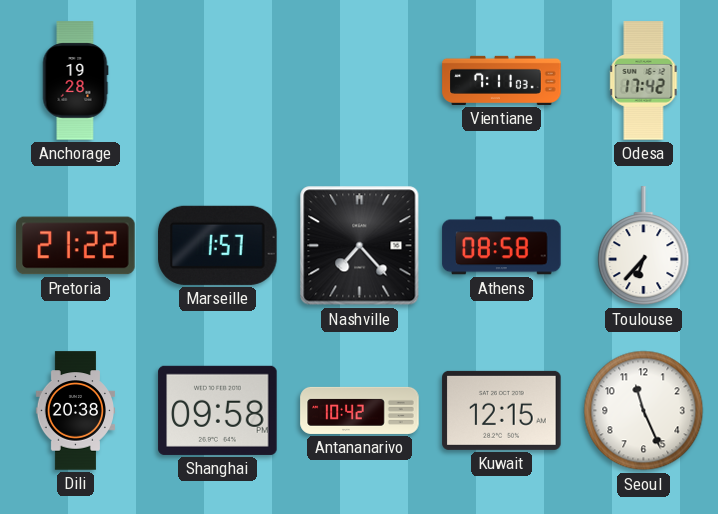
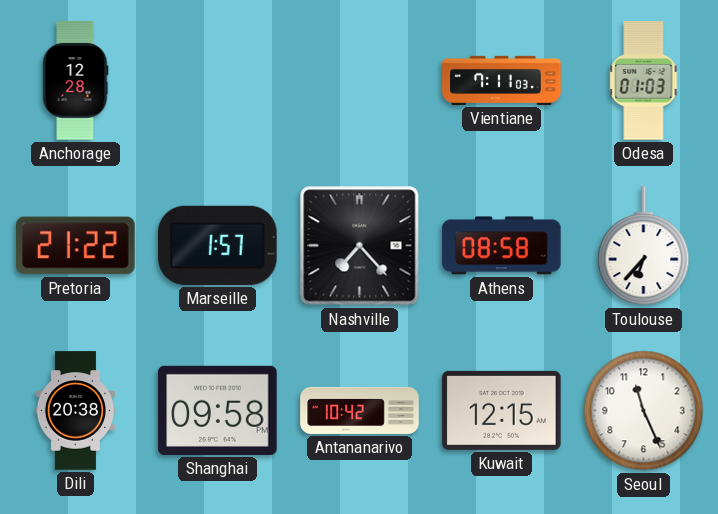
Anchorage: 19:28 -> 12:28 (75, 81)
Odesa: 17:42 -> 01:03 (644, 81)
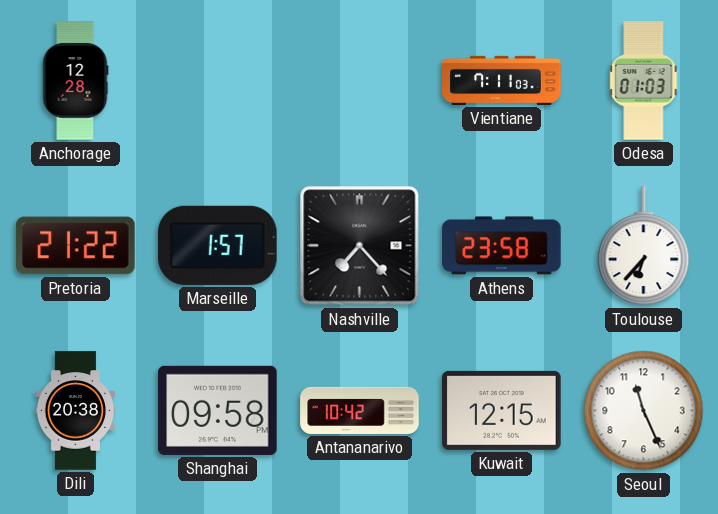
Athens: 08:58 -> 23:58 (502, 246)
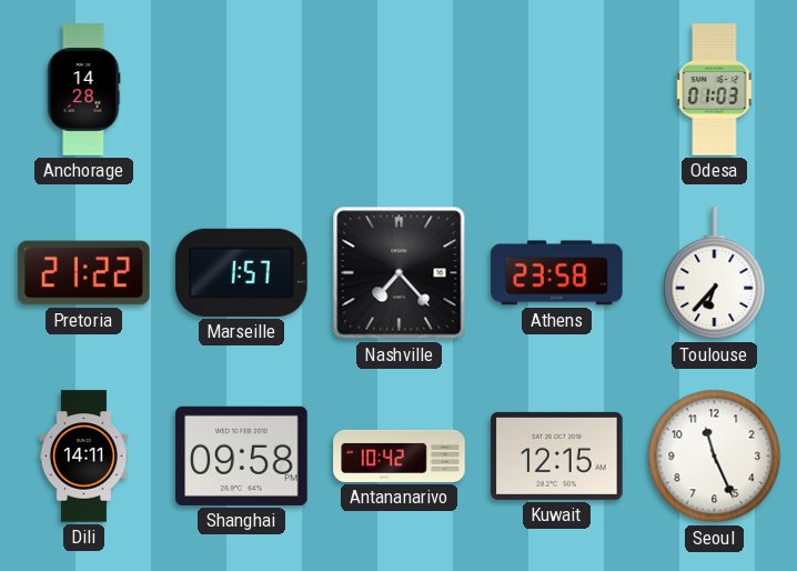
Anchorage: 12:28 -> 14:28 (83, 90)
Vientiane: 7:11 -> none (502, 80)
Dili: 20:38 -> 14:11 (83, 457)
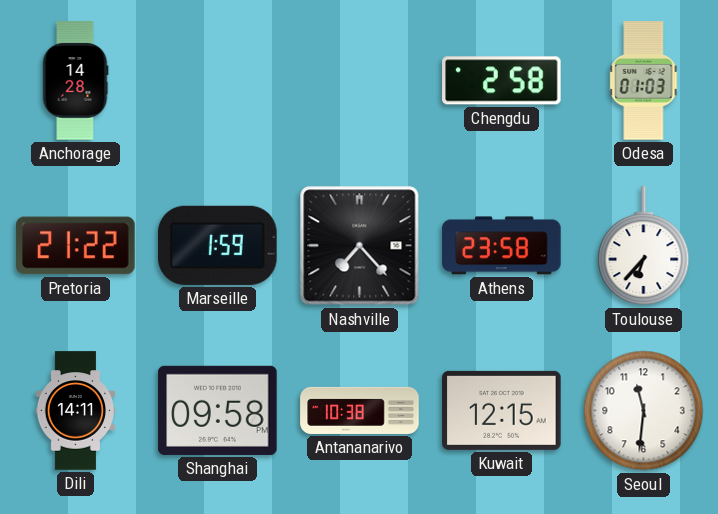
Chengdu: none -> 2:58 (502, 81)
Marseille: 1:57 -> 1:59 (218, 245)
Antananarivo: 10:42 -> 10:38 (360, 410)
Seoul: 11:26 -> 11:31 (644, 411)
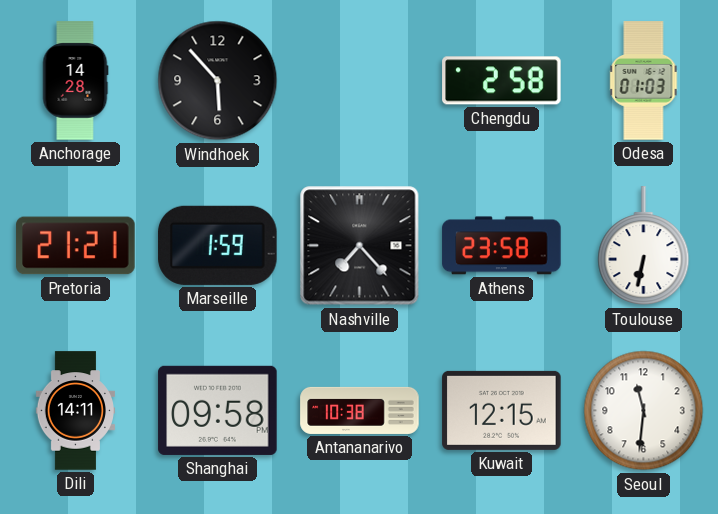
Windhoek: none -> 5:53 (218, 81)
Pretoria: 21:22 -> 21:21 (76, 246)
Toulouse: 6:37 -> 6:32 (644, 246)
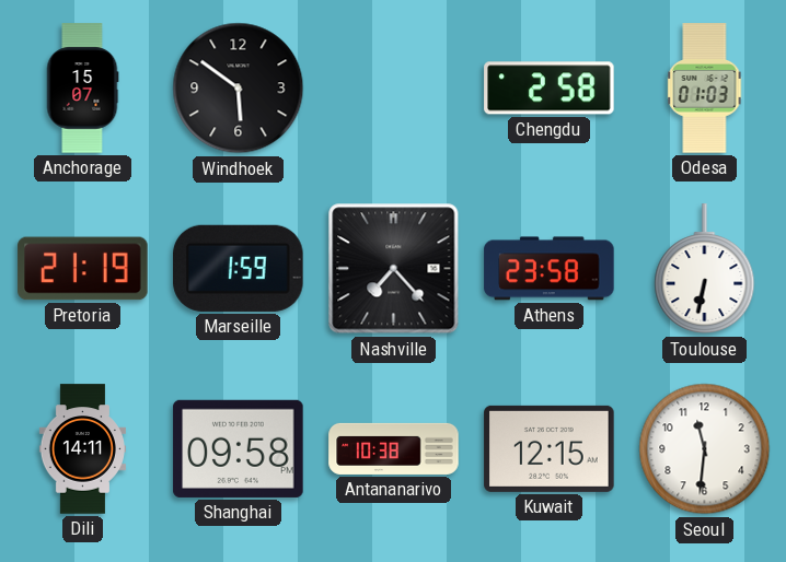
Anchorage: 14:28 -> 15:07 (82, 89)
Windhoek: 5:53 -> 5:51 (239, 89)
Pretoria: 21:21 -> 21:19 (83, 269)
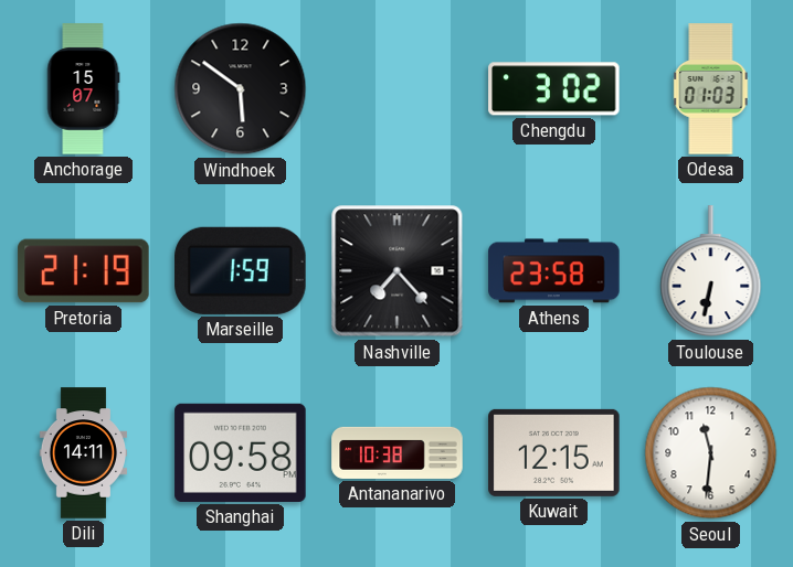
Chengdu: 2:58 -> 3:02 (554, 89)
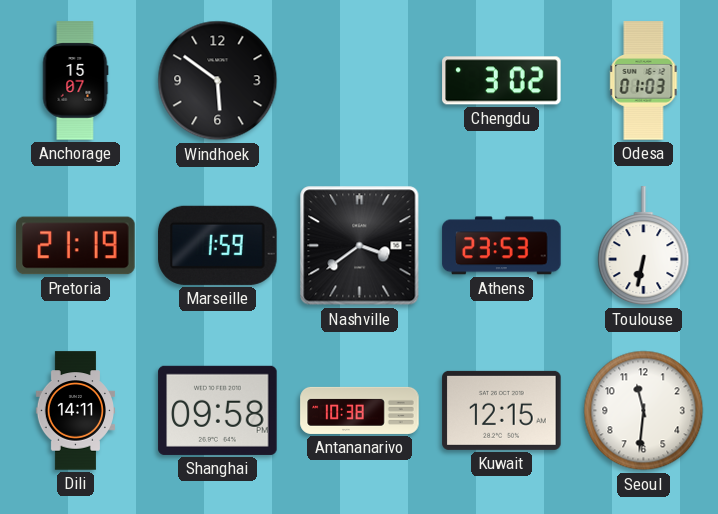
Nashville: 7:23 -> 3:39 (360, 246)
Athens: 23:58 -> 23:53 (502, 246)
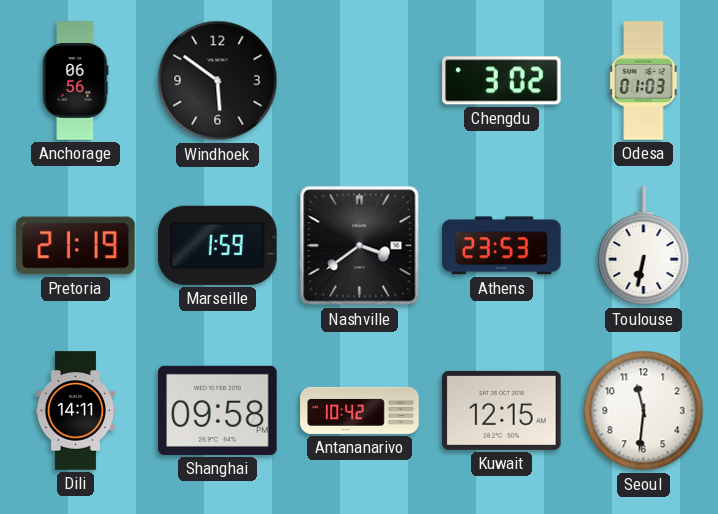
Anchorage: 15:07 -> 06:56 (75, 81)
Antananarivo: 10:38 -> 10:42 (360, 410)
